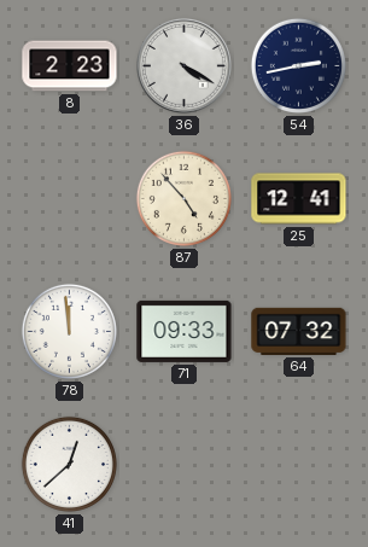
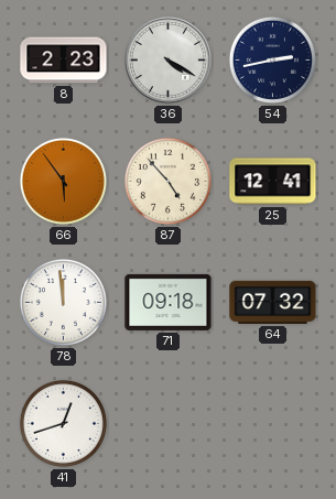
66: none -> 5:54 (63, 181)
71: 09:33 -> 09:18 (169, 302)
41: 12:38 -> 12:42 (63, 423)
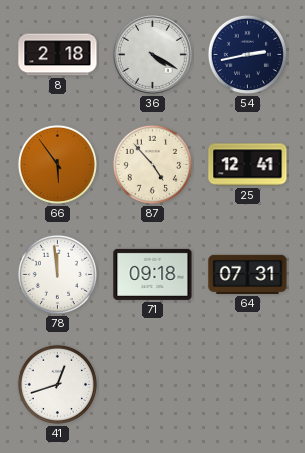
8: 2:23 -> 2:18 (58, 55)
64: 07:32 -> 07:31 (248, 274)
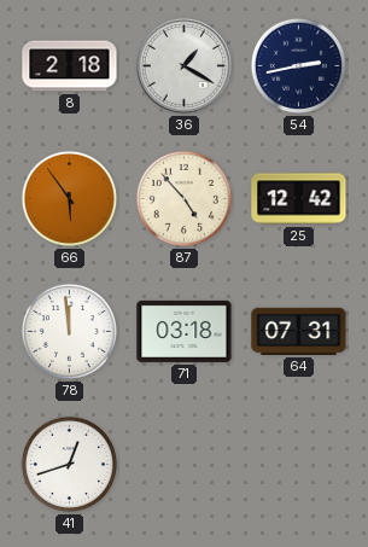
36: 4:20 -> 1:20 (183, 65)
25: 12:41 -> 12:42 (299, 199)
71: 09:18 -> 03:18 (185, 331)
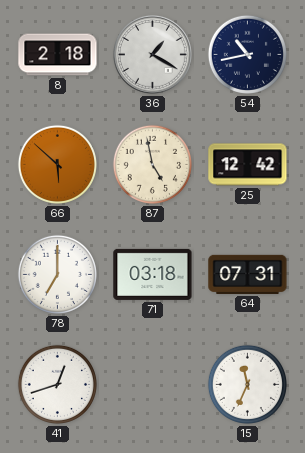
54: 2:43 -> 10:43 (247, 54)
66: 5:54 -> 5:52 (57, 164)
87: 4:53 -> 4:58 (152, 164)
78: 11:59 -> 7:00 (57, 274)
15: none -> 11:34 (247, 384)
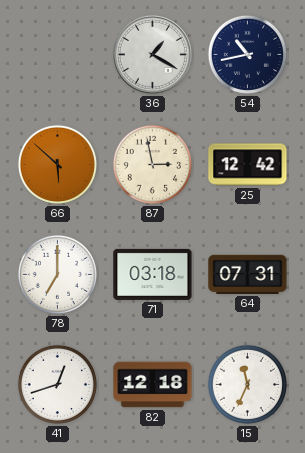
8: 2:18 -> none (58, 55)
87: 4:58 -> 2:58 (152, 164)
82: none -> 12:18 (153, 385)
